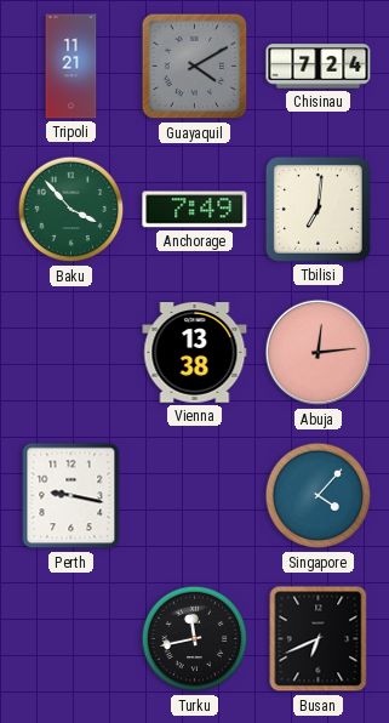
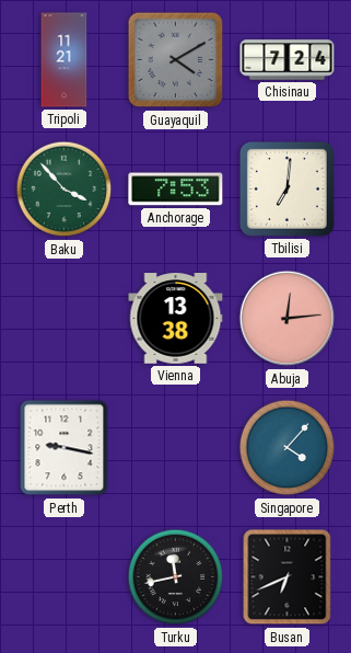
Anchorage: 7:49 -> 7:53 (176, 190)
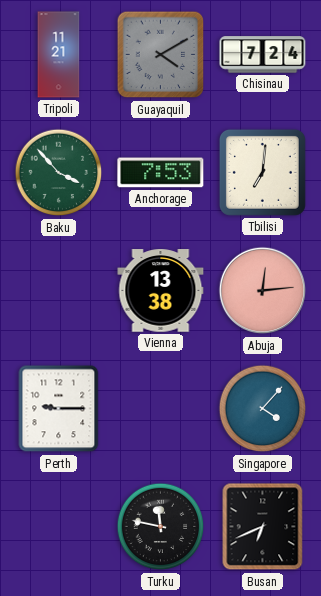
Perth: 9:17 -> 9:15 (59, 409)
Turku: 11:43 -> 11:47 (161, 527)
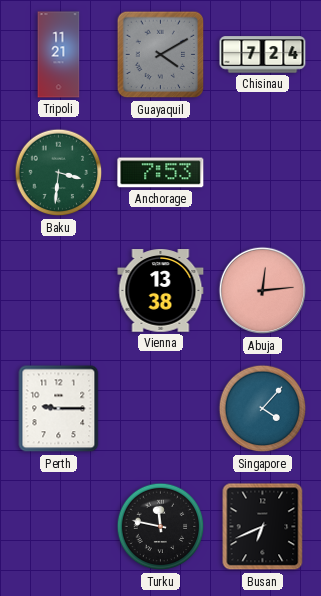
Baku: 3:53 -> 3:31 (59, 173)
Tbilisi: 7:01 -> none (262, 172)
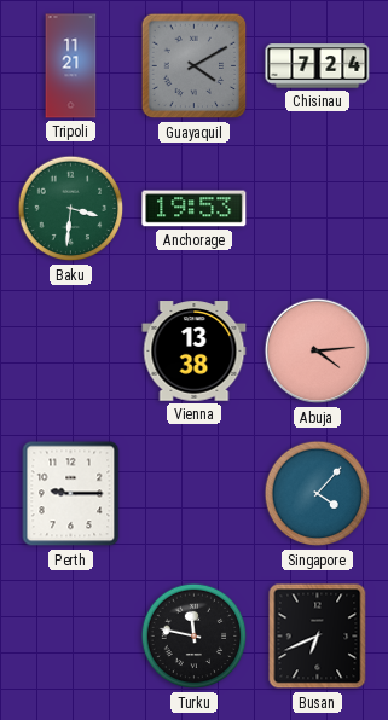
Anchorage: 7:53 -> 19:53 (195, 209)
Abuja: 12:14 -> 4:14 (318, 352)
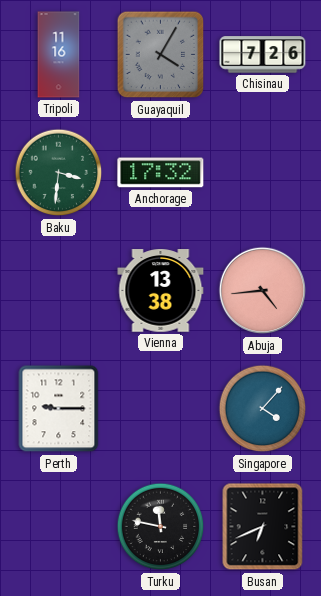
Tripoli: 11:21 -> 11:16 (59, 55)
Guayaquil: 4:10 -> 4:05 (161, 55)
Chisinau: 7:24 -> 7:26 (263, 55)
Anchorage: 19:53 -> 17:32 (161, 173)
Abuja: 4:14 -> 4:44 (263, 291)
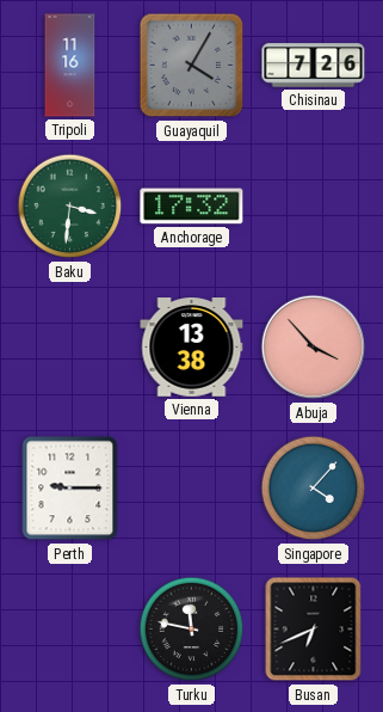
Abuja: 4:44 -> 3:53 (314, 348)
